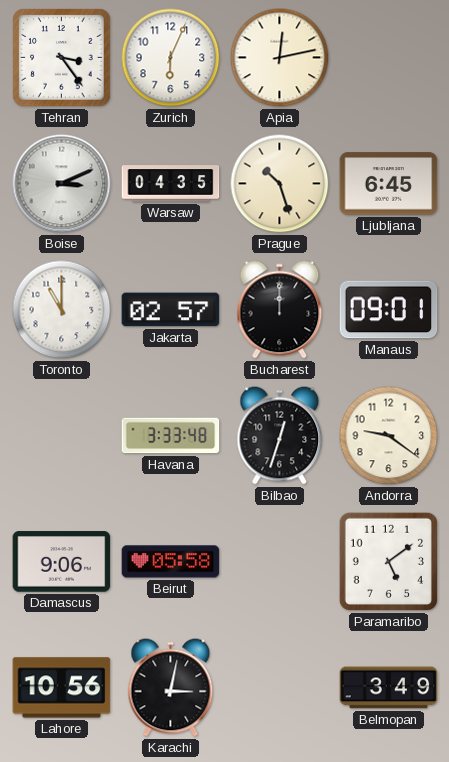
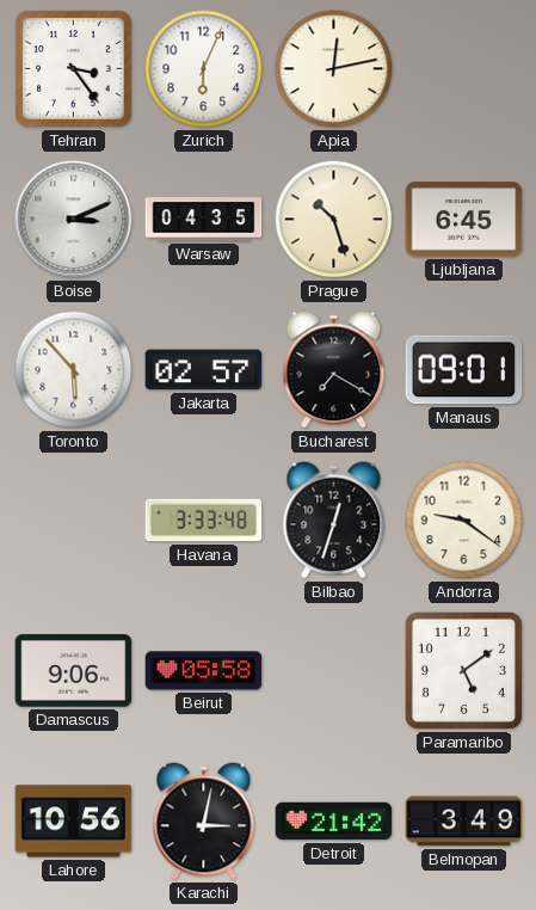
Toronto: 11:00 -> 5:53 (74, 370)
Bucharest: 12:00 -> 7:20 (334, 370)
Detroit: none -> 21:42 (334, 822)
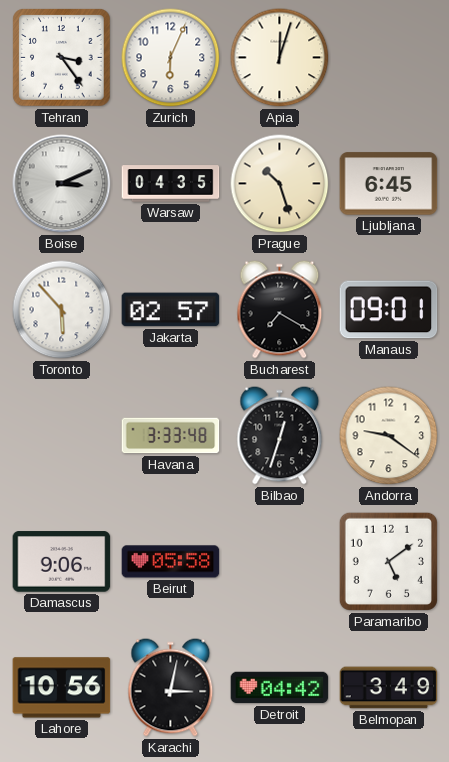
Apia: 12:13 -> 12:03 (280, 58)
Detroit: 21:42 -> 04:42 (280, 688)
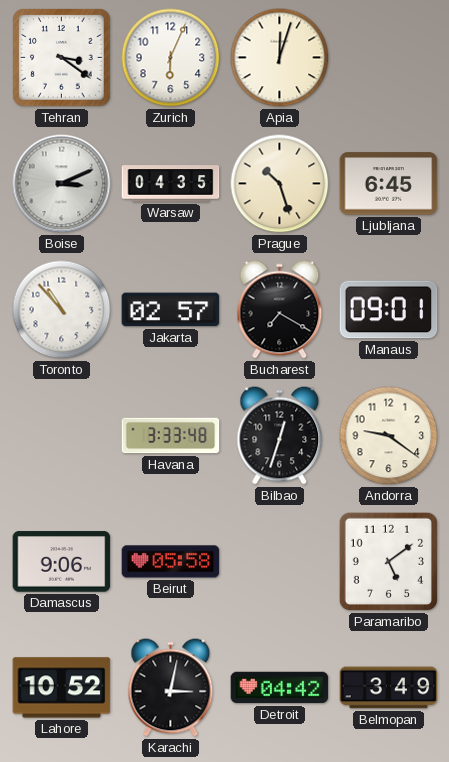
Tehran: 3:24 -> 3:21 (62, 58)
Toronto: 5:53 -> 10:53 (62, 310)
Lahore: 10:56 -> 10:52 (62, 688)
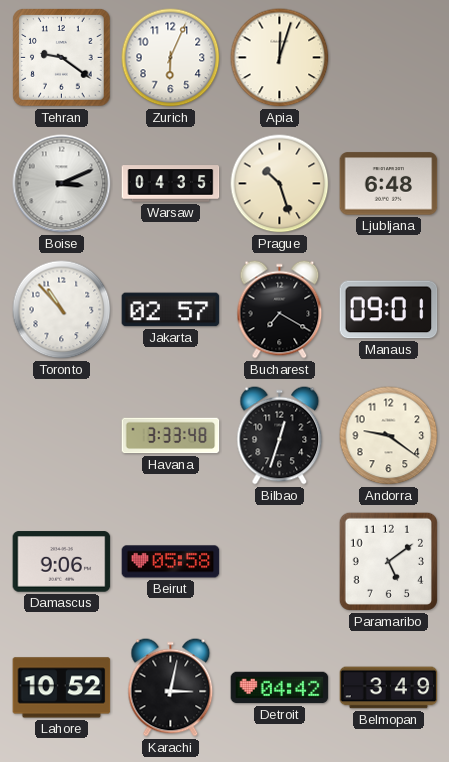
Tehran: 3:21 -> 9:21 (62, 58)
Ljubljana: 6:45 -> 6:48 (389, 184)
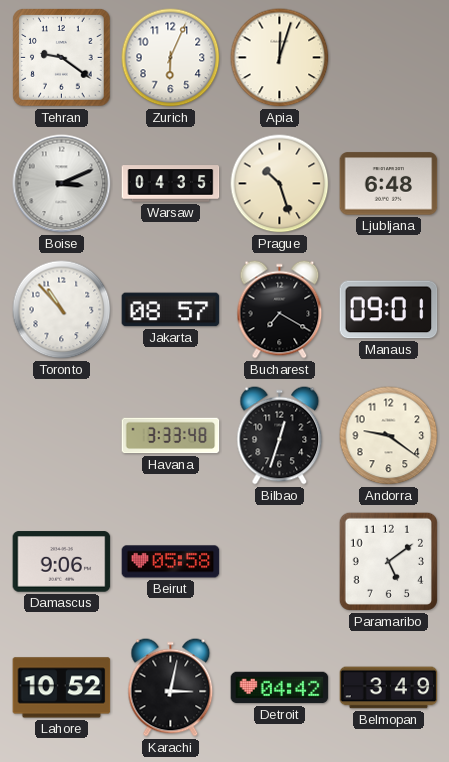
Jakarta: 02:57 -> 08:57 (171, 310)
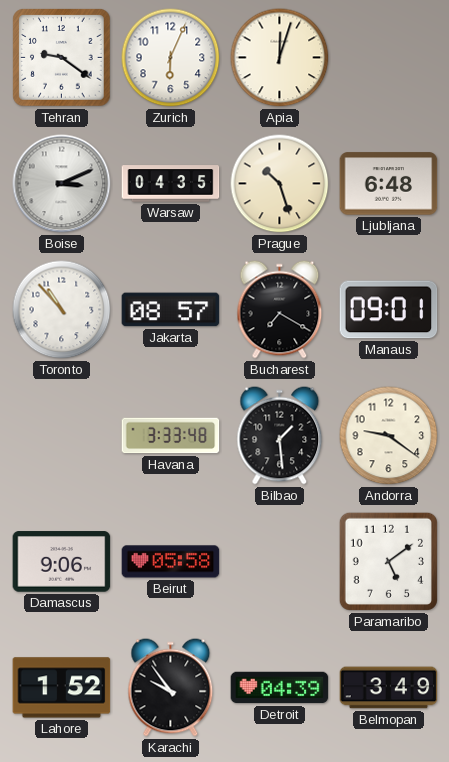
Bilbao: 12:33 -> 1:29 (280, 436)
Lahore: 10:52 -> 1:52 (62, 688)
Karachi: 3:02 -> 9:54 (171, 688)
Detroit: 04:42 -> 04:39 (280, 688)
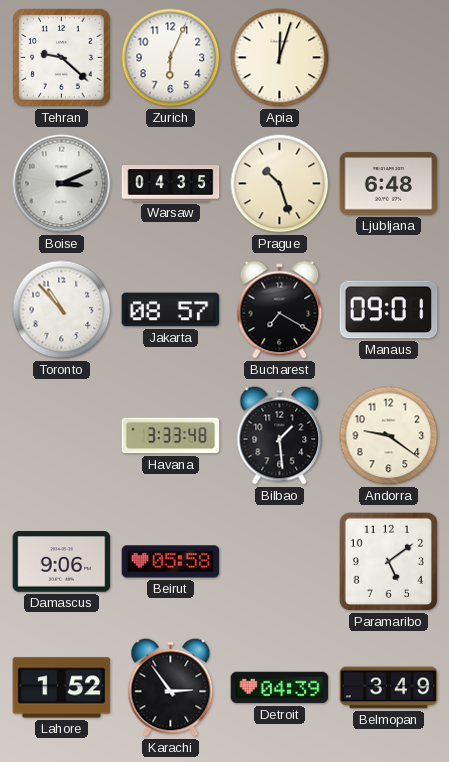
Tehran: 9:21 -> 9:22 (62, 58)
Karachi: 9:54 -> 2:54 (171, 688)
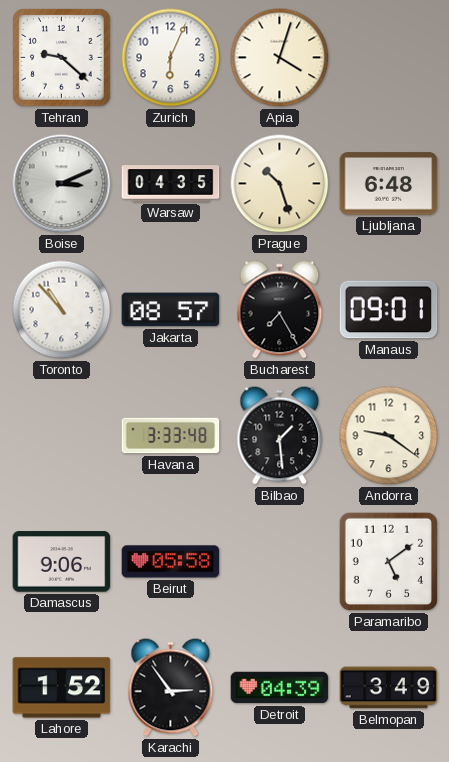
Apia: 12:03 -> 4:03 (280, 58)
Bucharest: 7:20 -> 7:25 (280, 310)
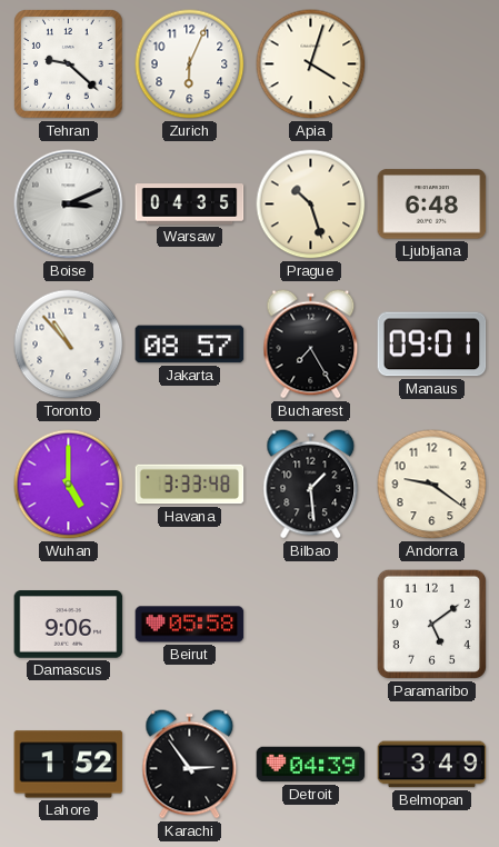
Wuhan: none -> 5:00 (69, 485)
